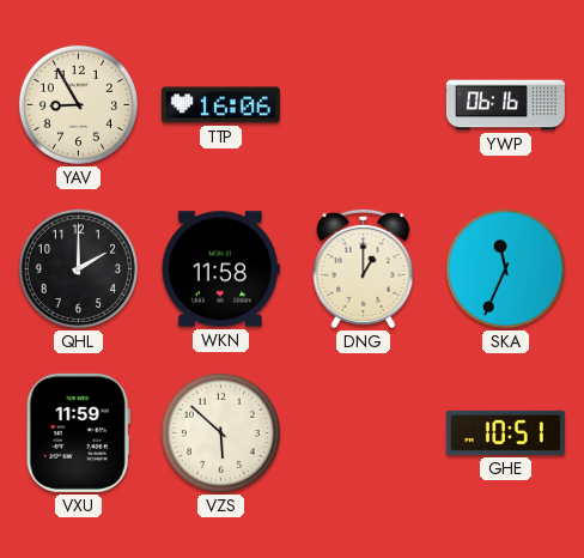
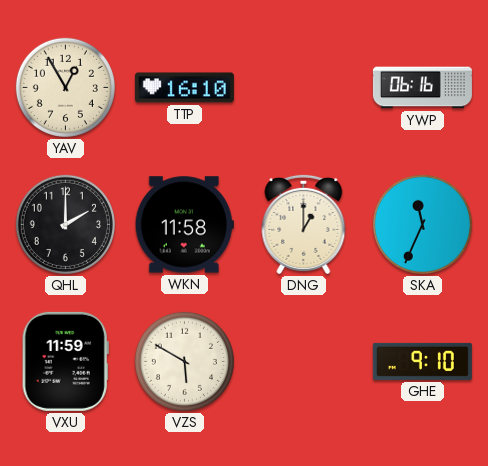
YAV: 8:55 -> 12:55 (65, 87)
TTP: 16:06 -> 16:10 (184, 88)
VZS: 5:52 -> 5:50 (184, 361)
GHE: 10:51 -> 9:10 (422, 361)
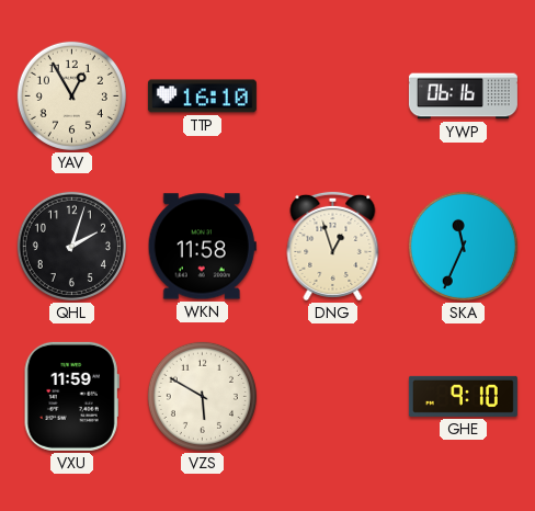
QHL: 2:00 -> 2:03 (71, 246)
DNG: 1:00 -> 12:57 (333, 246)
